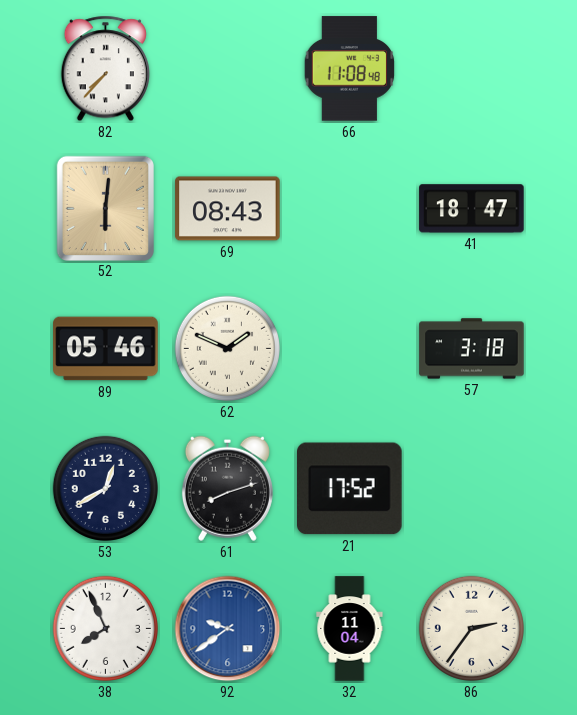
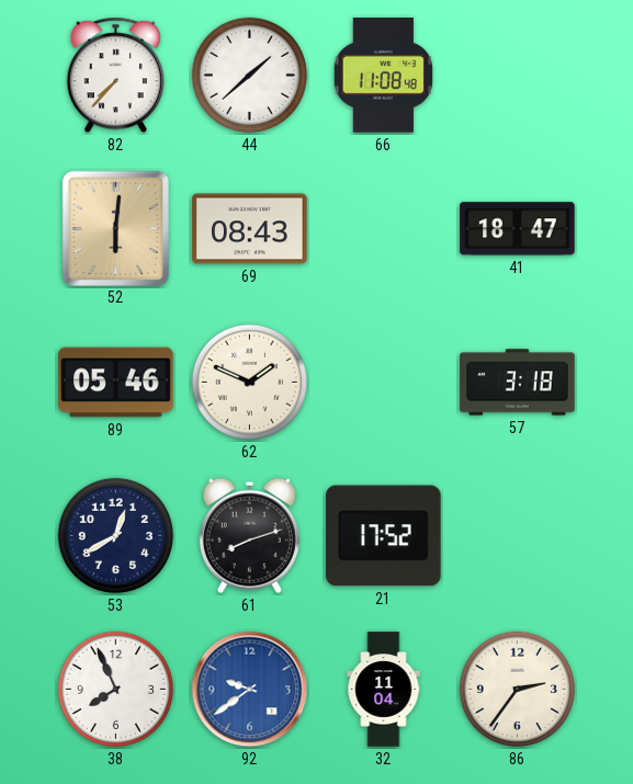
44: none -> 1:38 (249, 75)
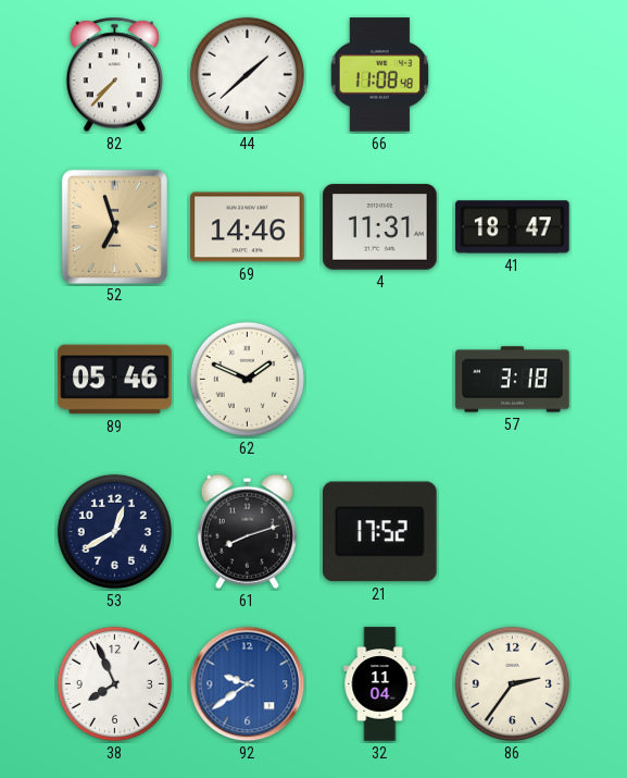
52: 6:01 -> 6:57 (114, 226)
69: 08:43 -> 14:46 (248, 227)
4: none -> 11:31 (380, 227)
